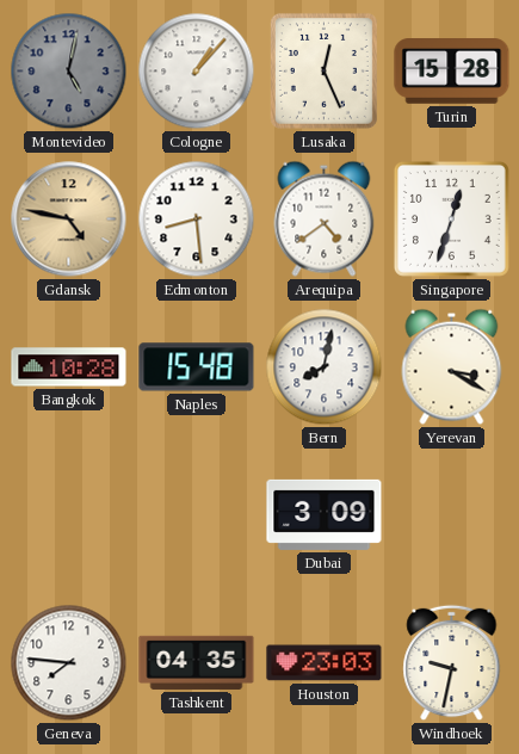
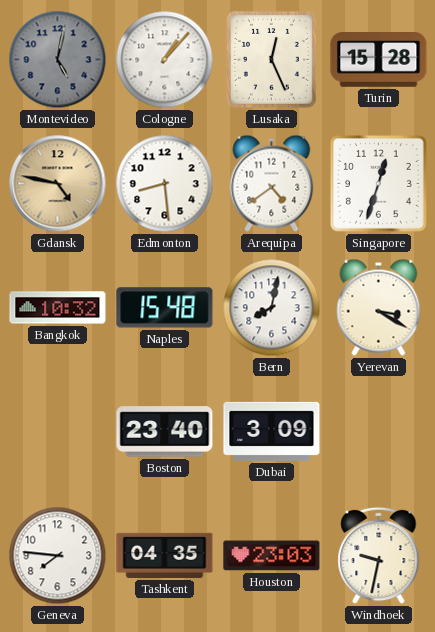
Bangkok: 10:28 -> 10:32 (58, 308)
Boston: none -> 23:40 (165, 432)
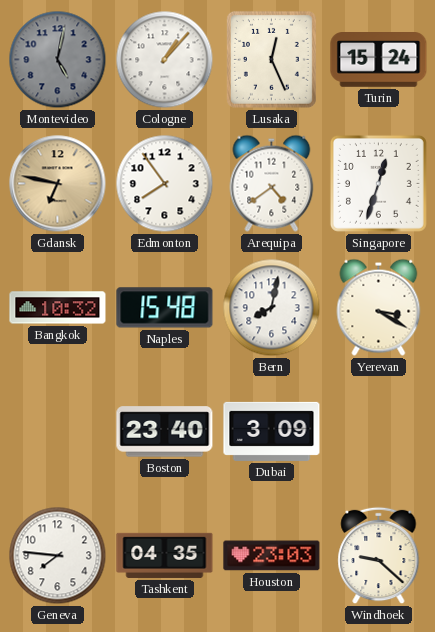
Turin: 15:28 -> 15:24 (379, 60)
Gdansk: 4:47 -> 6:47 (58, 184)
Edmonton: 8:29 -> 7:54 (165, 184)
Windhoek: 9:32 -> 9:22 (379, 556)
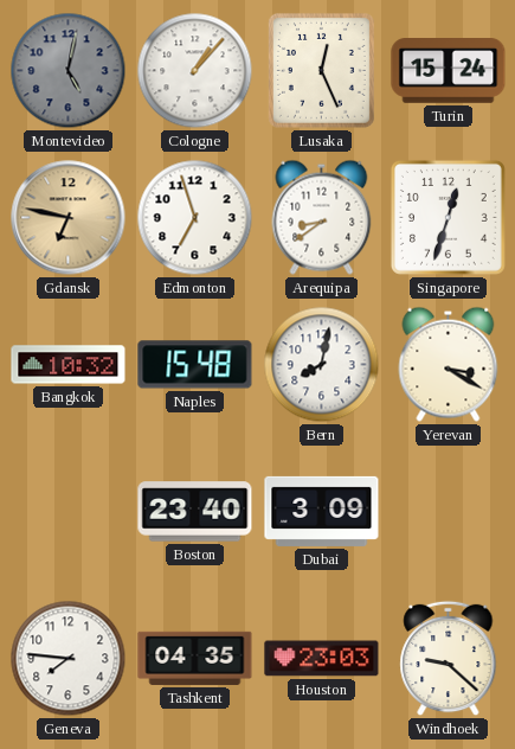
Edmonton: 7:54 -> 6:57 (195, 218)
Arequipa: 4:39 -> 8:39 (322, 217)
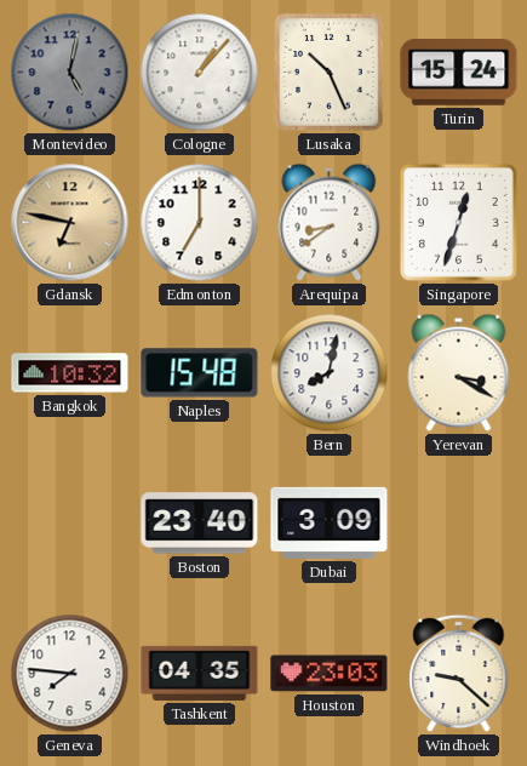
Lusaka: 12:26 -> 10:26 (328, 72)
Edmonton: 6:57 -> 7:00 (200, 223)
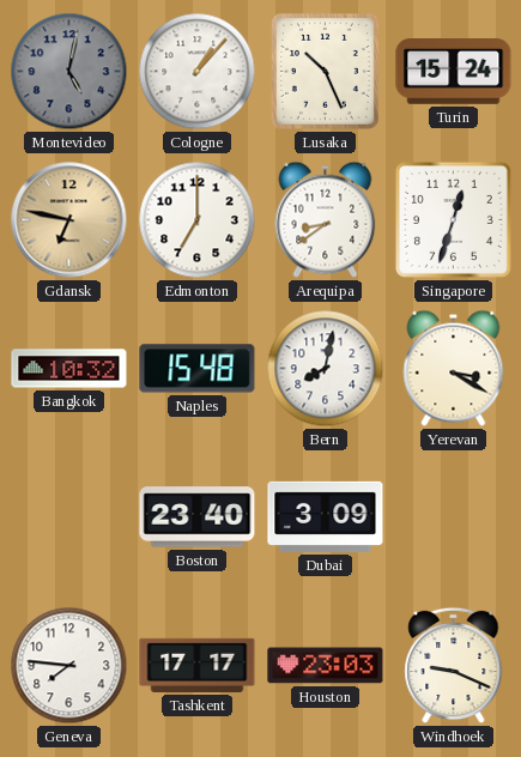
Tashkent: 04:35 -> 17:17 (198, 665)
Windhoek: 9:22 -> 9:19 (454, 666)
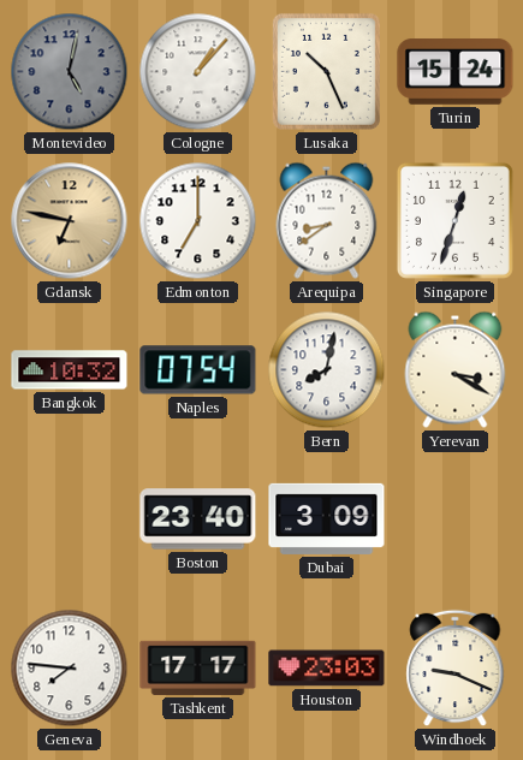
Naples: 15:48 -> 07:54 (198, 370)
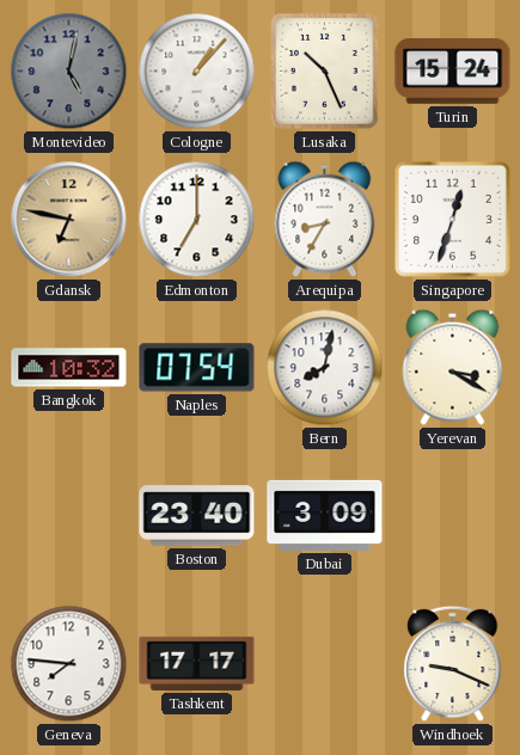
Arequipa: 8:39 -> 8:35 (325, 219)
Houston: 23:03 -> none (327, 669)
